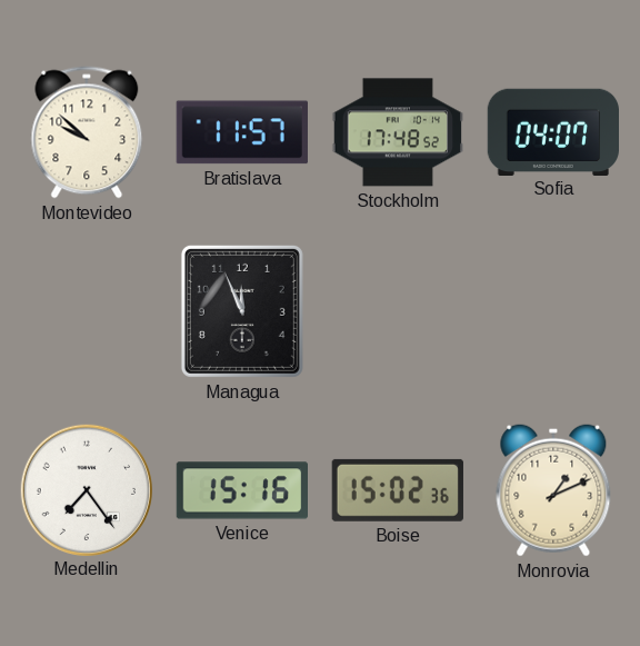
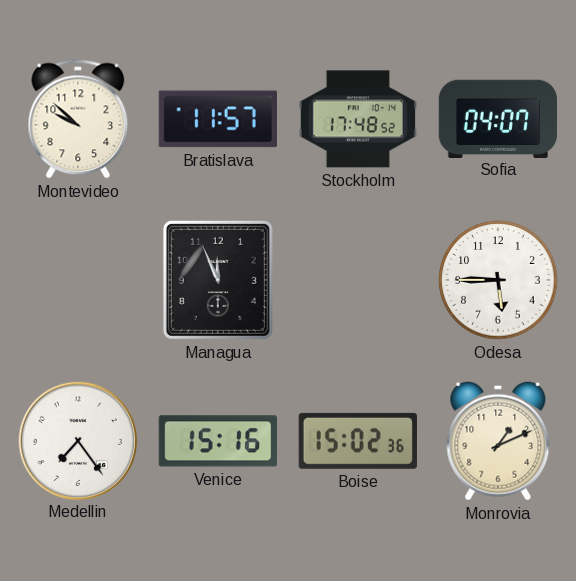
Odesa: none -> 5:45 (498, 280)
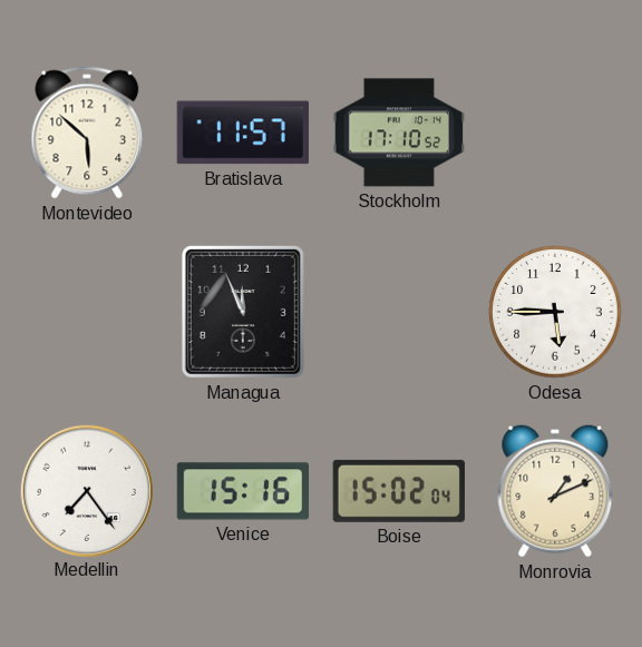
Montevideo: 9:52 -> 5:52 (87, 133)
Stockholm: 17:48 -> 17:10 (398, 133)
Sofia: 04:07 -> none (497, 118)
Boise: 15:02:36 -> 15:02:04 (399, 491)
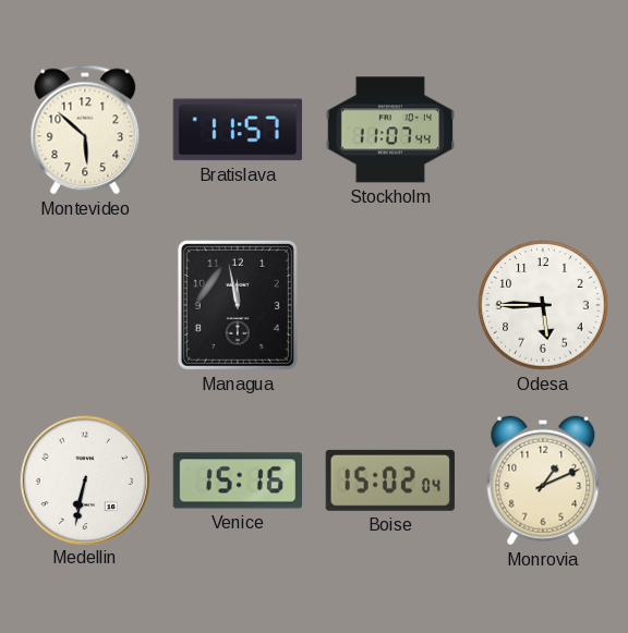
Stockholm: 17:10 -> 11:07 (389, 130)
Managua: 11:56 -> 11:58 (238, 305)
Medellin: 7:24 -> 6:32 (84, 479)
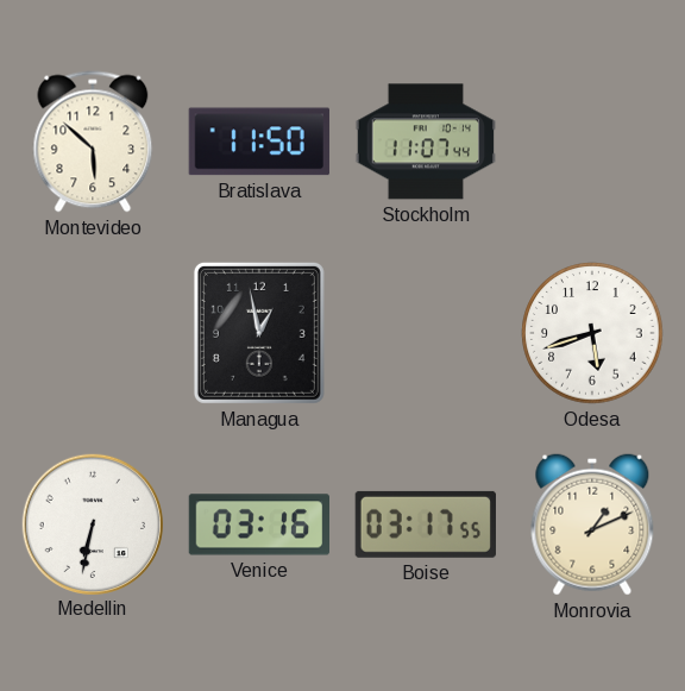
Bratislava: 11:57 -> 11:50 (259, 142)
Managua: 11:58 -> 12:58 (259, 333)
Odesa: 5:45 -> 5:42 (592, 333)
Venice: 15:16 -> 03:16 (258, 524)
Boise: 15:02 -> 03:17 (426, 524)
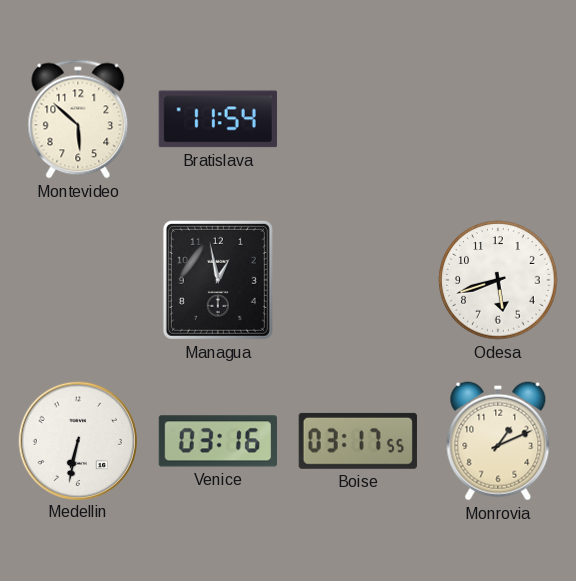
Bratislava: 11:50 -> 11:54 (218, 119)
Stockholm: 11:07 -> none (425, 142)
